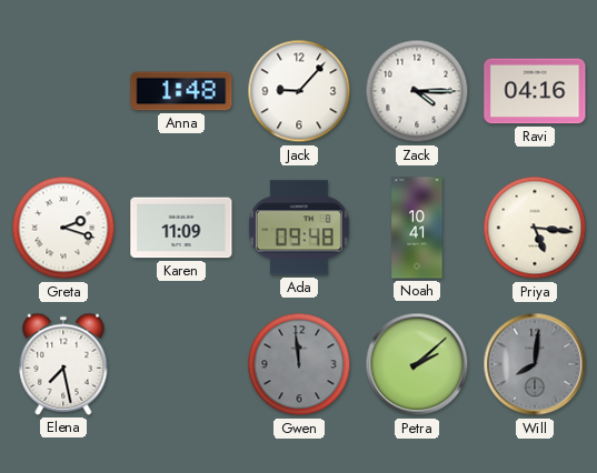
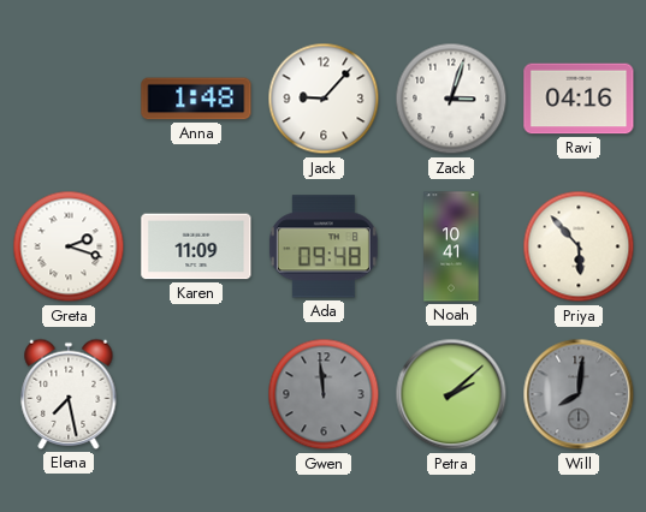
Zack: 4:15 -> 3:03 (451, 99)
Priya: 5:16 -> 5:53 (579, 246)
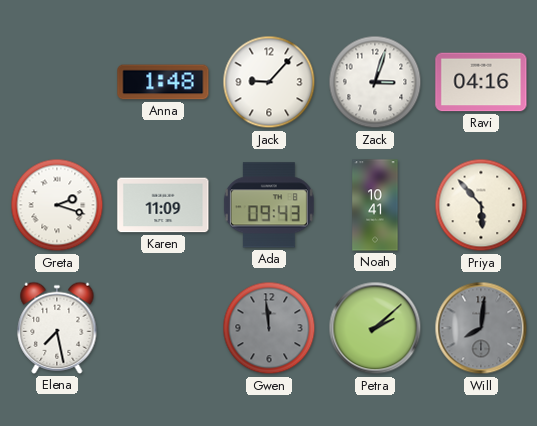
Ada: 09:48 -> 09:43 (269, 205)
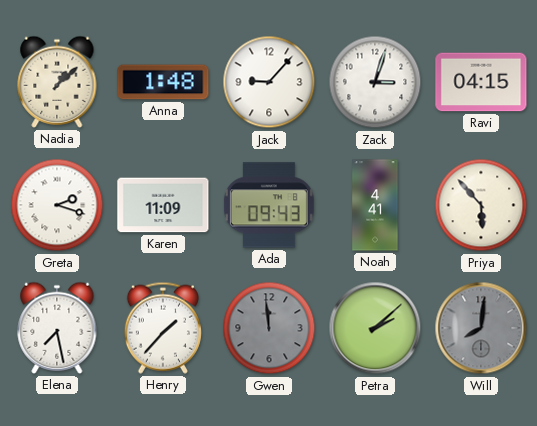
Nadia: none -> 1:08 (57, 82)
Ravi: 04:16 -> 04:15 (481, 82)
Noah: 10:41 -> 4:41 (375, 205)
Henry: none -> 1:37 (163, 328)
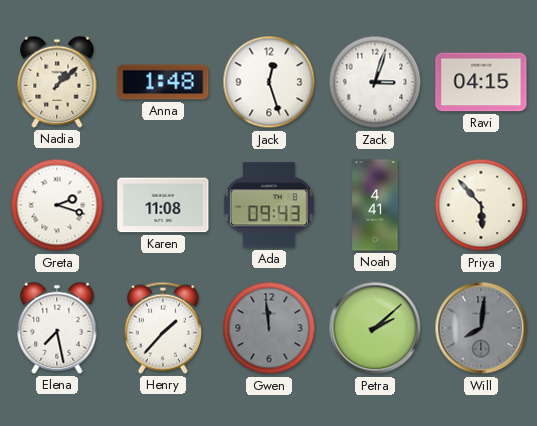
Jack: 9:07 -> 12:27 (269, 82)
Karen: 11:09 -> 11:08 (163, 205)
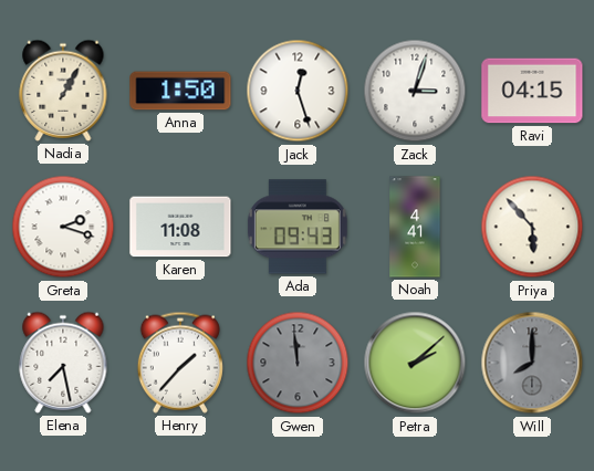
Nadia: 1:08 -> 1:05 (63, 91)
Anna: 1:48 -> 1:50 (180, 91)
Will: 8:01 -> 8:00 (532, 363)
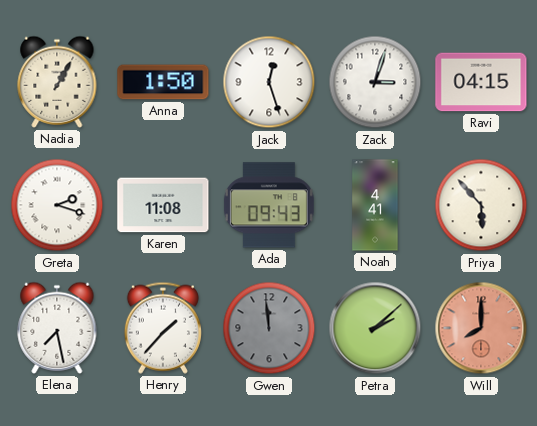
Will dial: grey -> salmon (481, 328)
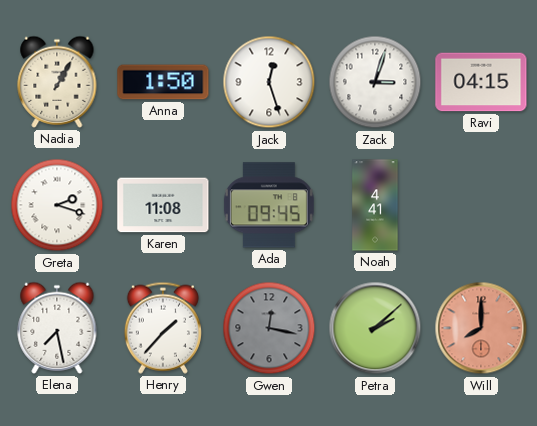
Ada: 09:43 -> 09:45 (269, 205)
Priya: 5:53 -> none (481, 205)
Gwen: 11:59 -> 12:17 (269, 328)
